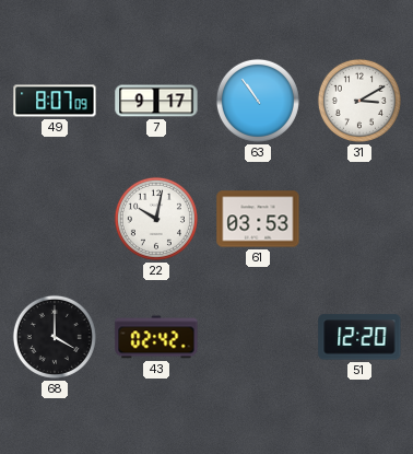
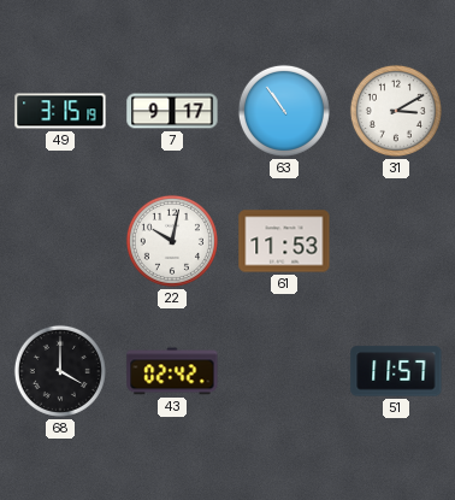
49: 8:07 -> 3:15 (60, 111)
61: 03:53 -> 11:53 (284, 241)
51: 12:20 -> 11:57 (396, 371)
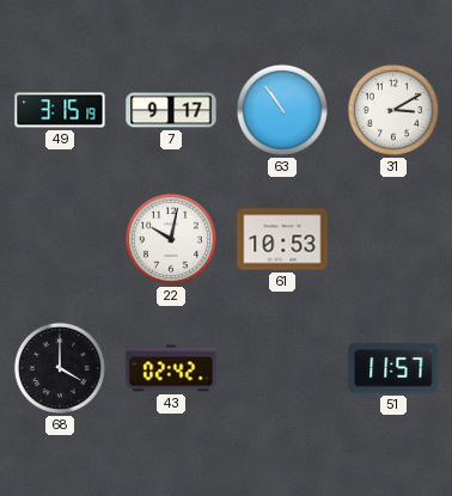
61: 11:53 -> 10:53 (282, 239)
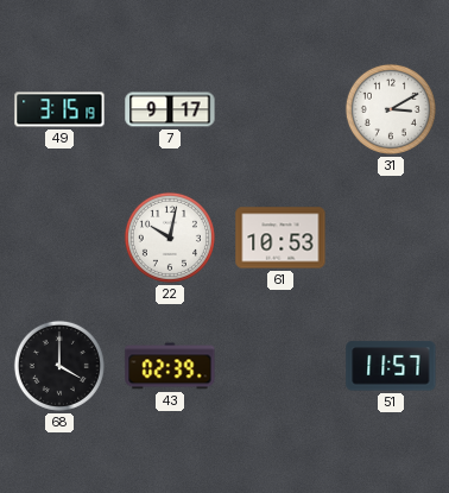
63: 10:54 -> none (282, 110)
43: 02:42 -> 02:39 (170, 366)
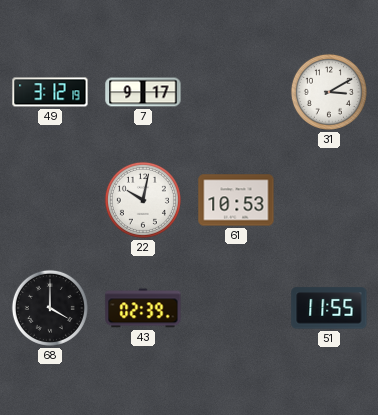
49: 3:15 -> 3:12 (50, 92)
51: 11:57 -> 11:55 (329, 308)
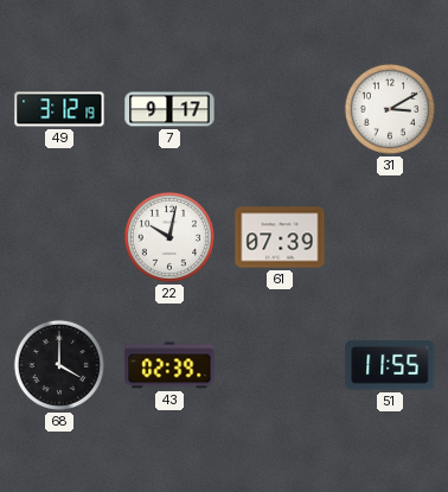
61: 10:53 -> 07:39 (280, 237)
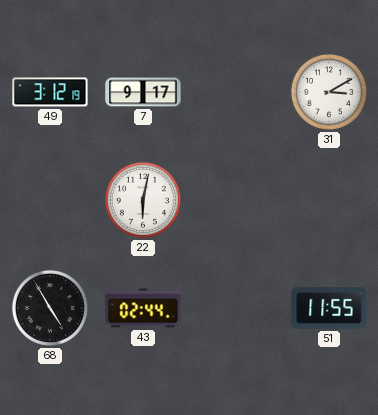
22: 10:02 -> 6:02 (143, 200)
61: 07:39 -> none (280, 237)
68: 4:00 -> 4:55 (50, 308)
43: 02:39 -> 02:44 (143, 308)
